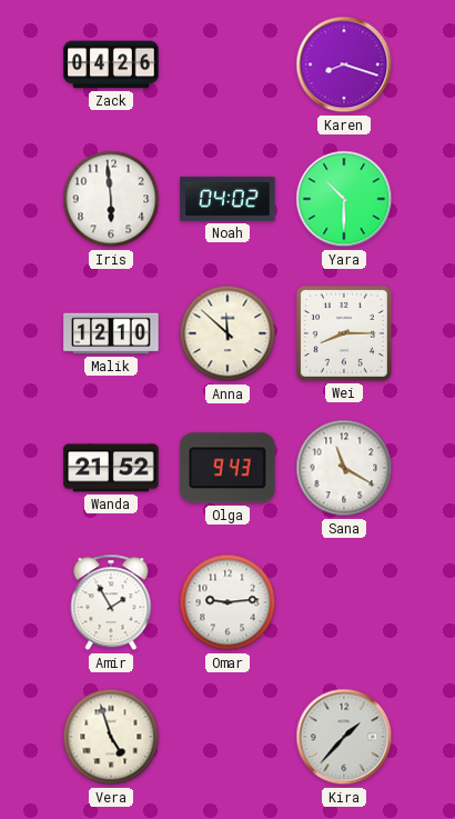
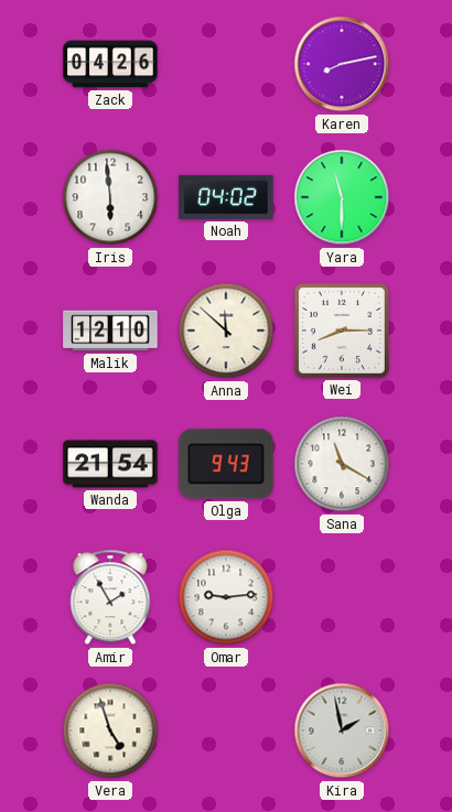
Karen: 8:18 -> 8:13 (342, 64)
Yara: 10:30 -> 11:30 (342, 197)
Wanda: 21:52 -> 21:54 (110, 464)
Kira: 1:37 -> 1:58 (342, 730)
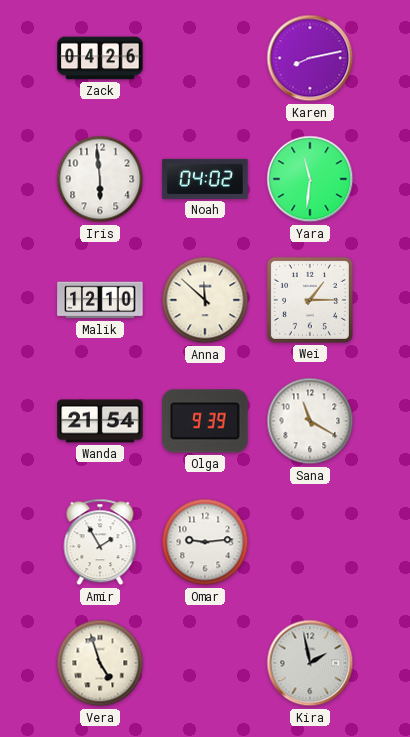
Yara: 11:30 -> 11:31 (310, 179)
Wei: 8:15 -> 1:15 (310, 300)
Olga: 9:43 -> 9:39 (205, 421)
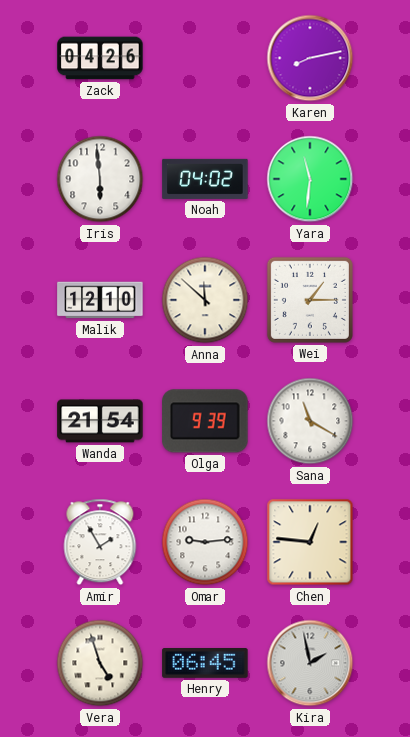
Chen: none -> 12:46 (310, 542)
Henry: none -> 06:45 (205, 664)
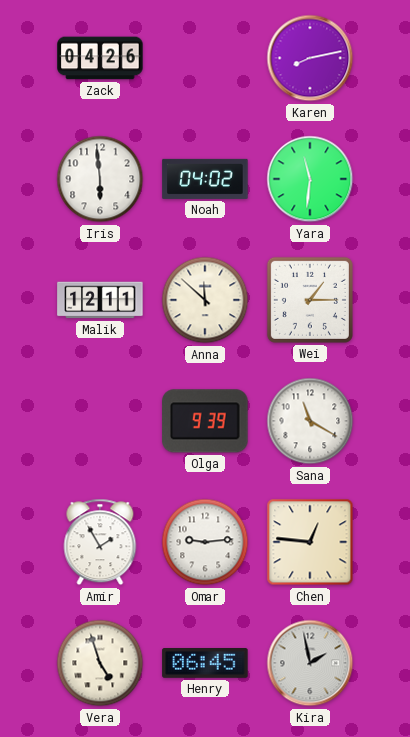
Malik: 12:10 -> 12:11 (100, 300)
Wanda: 21:54 -> none (100, 421)
